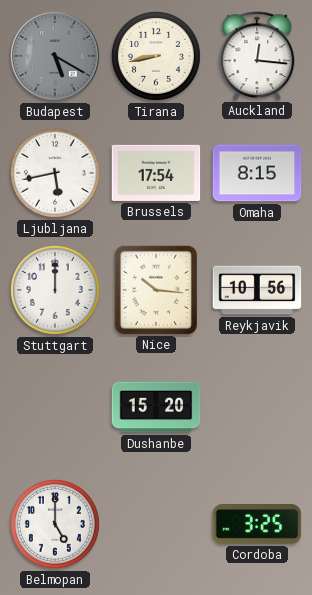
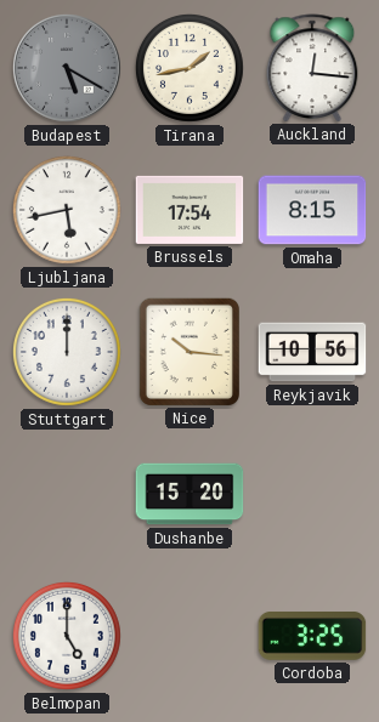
Tirana: 8:43 -> 1:43 (189, 68)
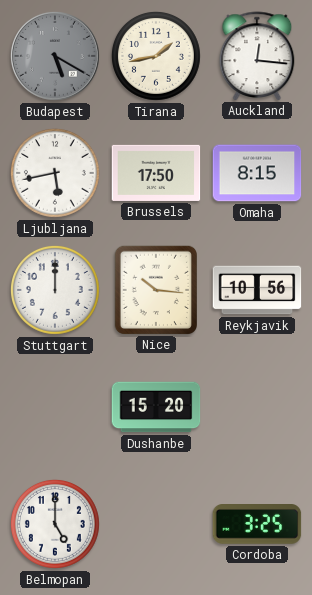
Brussels: 17:54 -> 17:50 (156, 173)
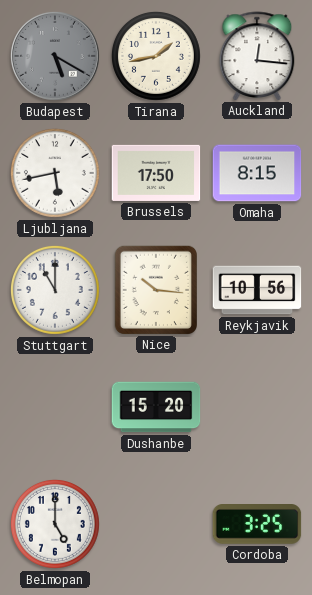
Stuttgart: 12:00 -> 11:00 (55, 290)
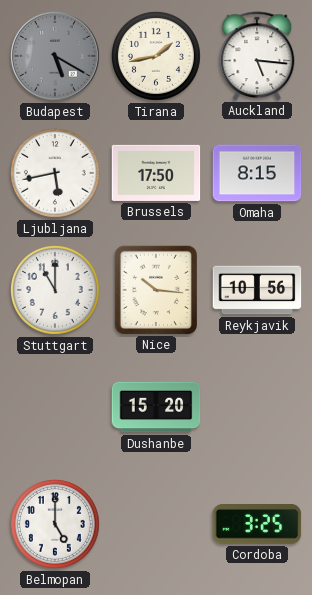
Auckland: 12:16 -> 5:16 (257, 56)
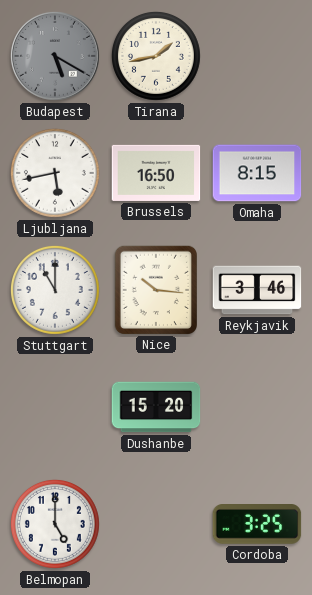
Auckland: 5:16 -> none (257, 56)
Brussels: 17:50 -> 16:50 (156, 173)
Reykjavik: 10:56 -> 3:46 (257, 290)
